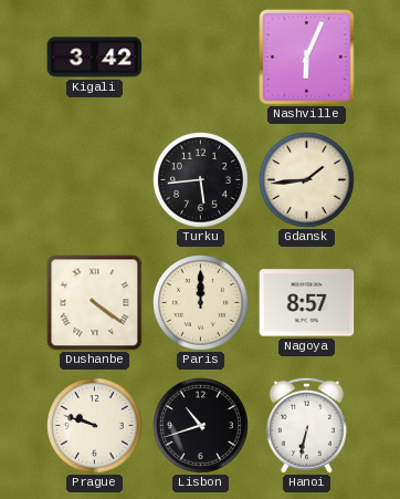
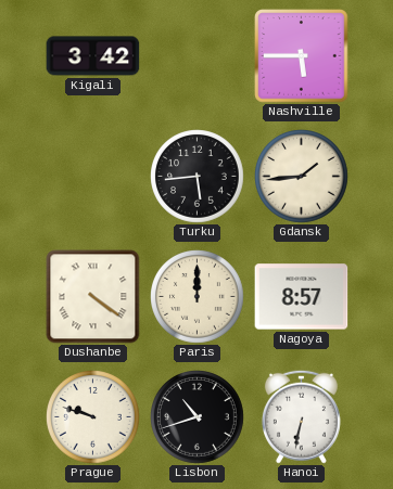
Nashville: 6:04 -> 5:45 (302, 56)
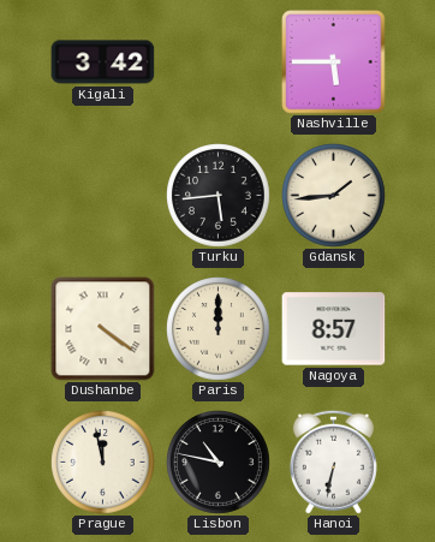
Prague: 9:48 -> 11:58 (103, 463)
Lisbon: 10:42 -> 10:47 (219, 463)
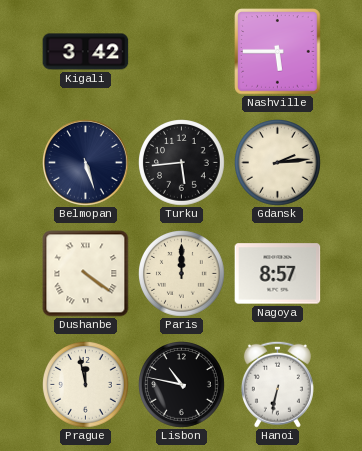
Belmopan: none -> 5:27 (86, 163)
Gdansk: 1:44 -> 2:14 (278, 163)
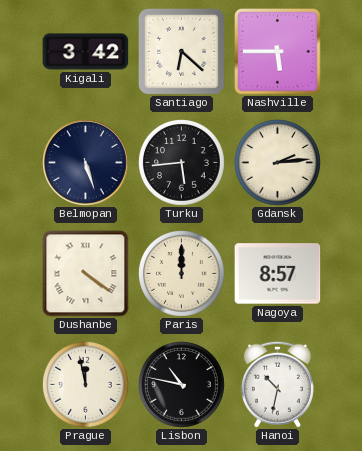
Santiago: none -> 6:22 (181, 51)
Hanoi: 6:32 -> 10:32 (277, 384)
